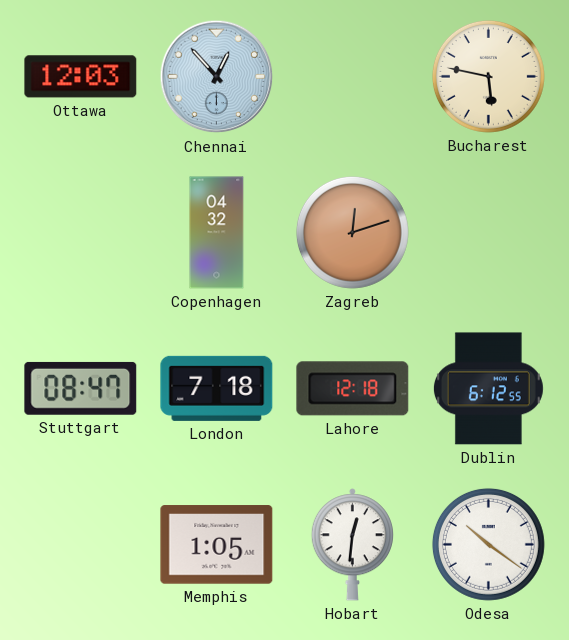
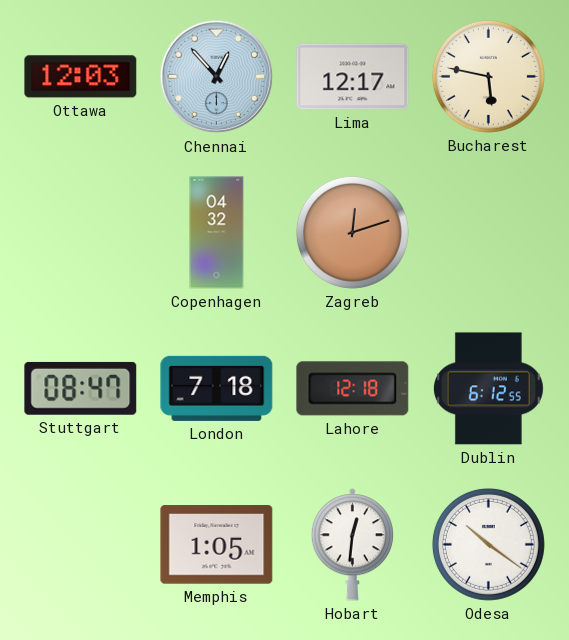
Lima: none -> 12:17 (353, 77)
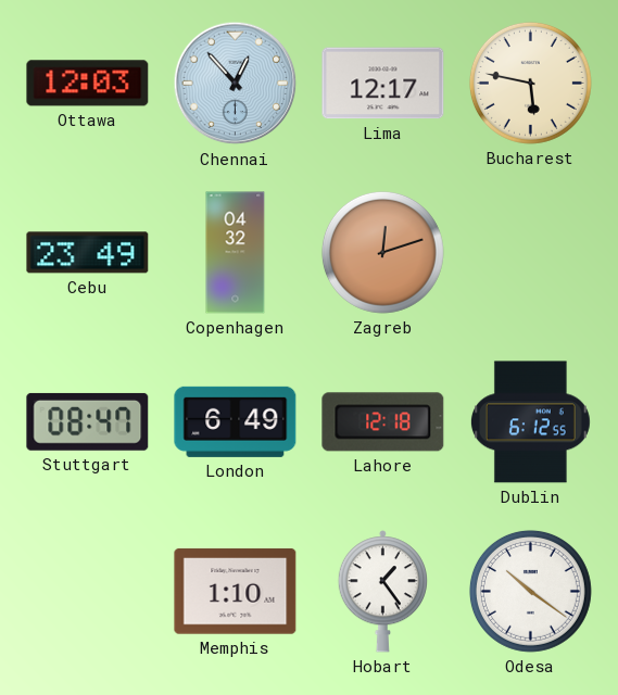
Cebu: none -> 23:49 (88, 253)
London: 7:18 -> 6:49 (236, 421)
Memphis: 1:05 -> 1:10 (236, 592)
Hobart: 12:31 -> 1:24 (382, 592)
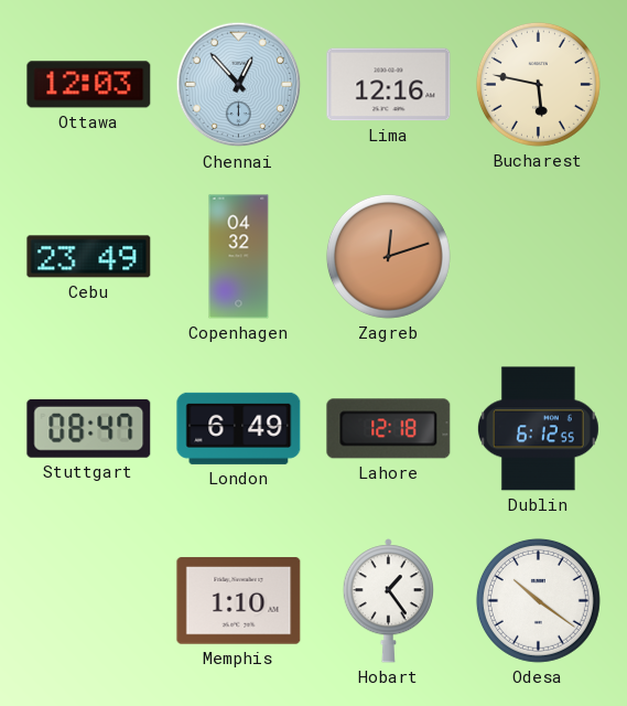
Lima: 12:17 -> 12:16 (389, 85)
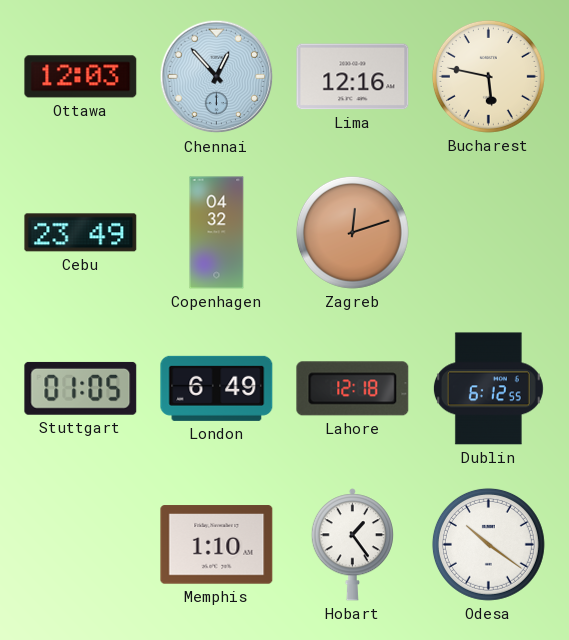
Stuttgart: 08:47 -> 01:05 (81, 388)
